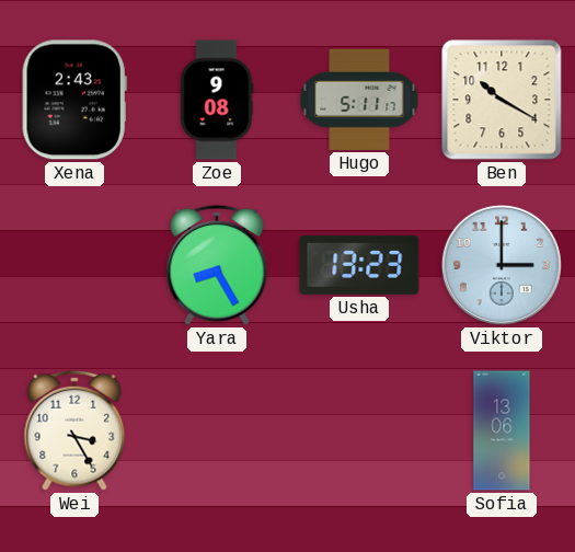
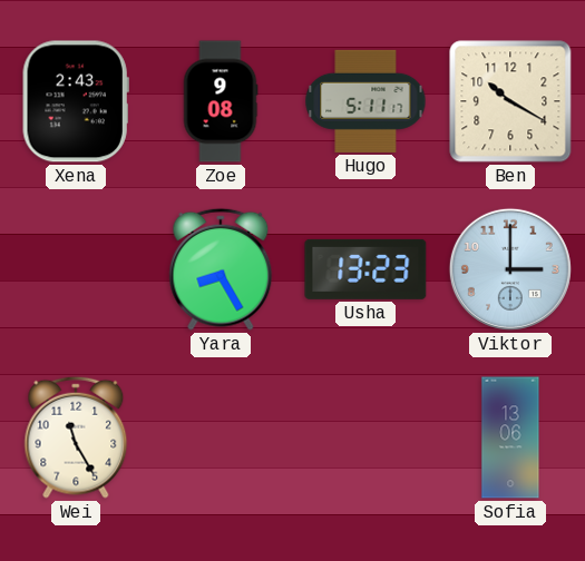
Wei: 3:25 -> 11:25 (76, 437)
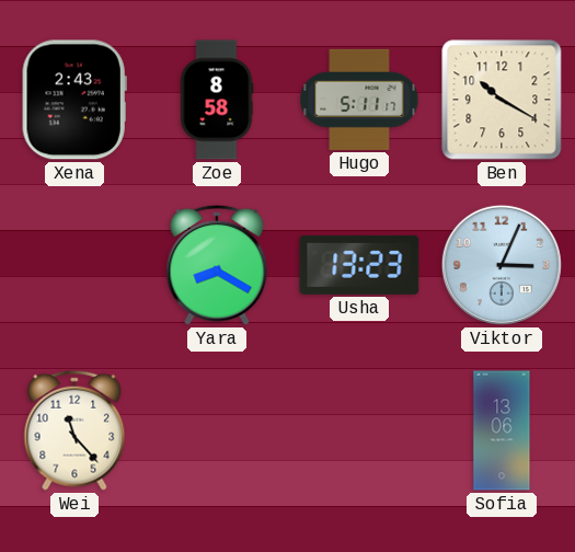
Zoe: 9:08 -> 8:58 (217, 100)
Yara: 8:25 -> 8:20 (217, 265)
Viktor: 3:00 -> 3:04 (502, 265)
Wei: 11:25 -> 11:23 (74, 430)
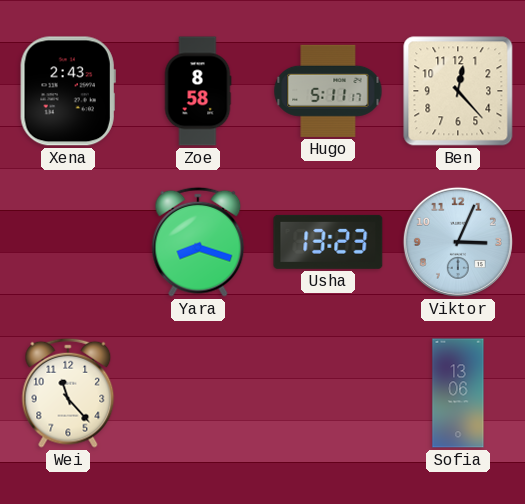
Ben: 10:20 -> 12:23 (458, 91)
Yara: 8:20 -> 8:18 (198, 242)
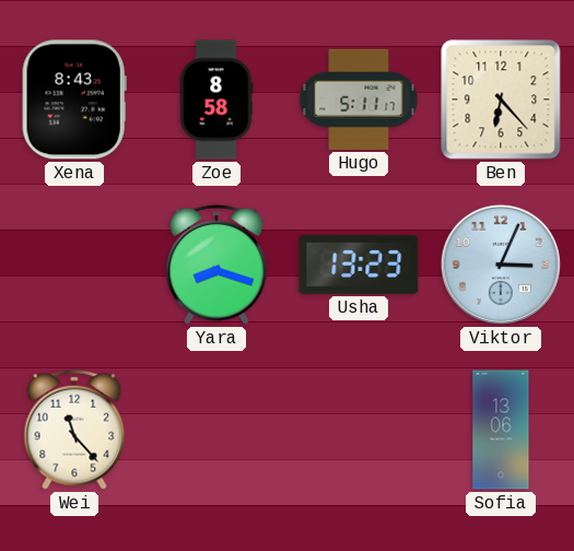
Xena: 2:43 -> 8:43 (74, 99)
Ben: 12:23 -> 6:23 (501, 99)
